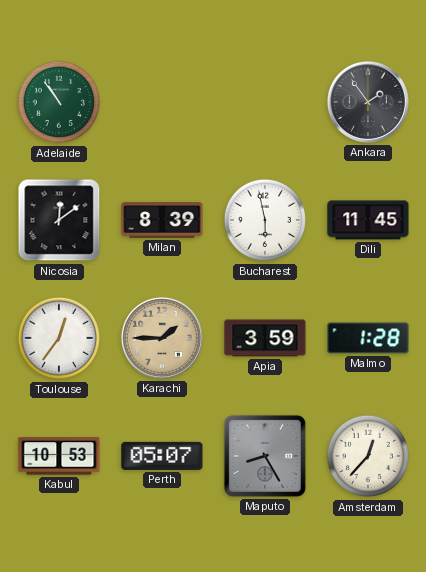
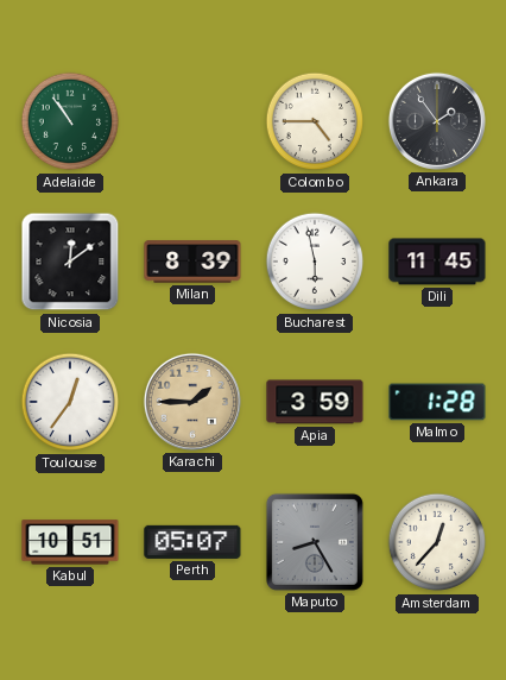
Colombo: none -> 4:45 (315, 121)
Kabul: 10:53 -> 10:51 (70, 542)
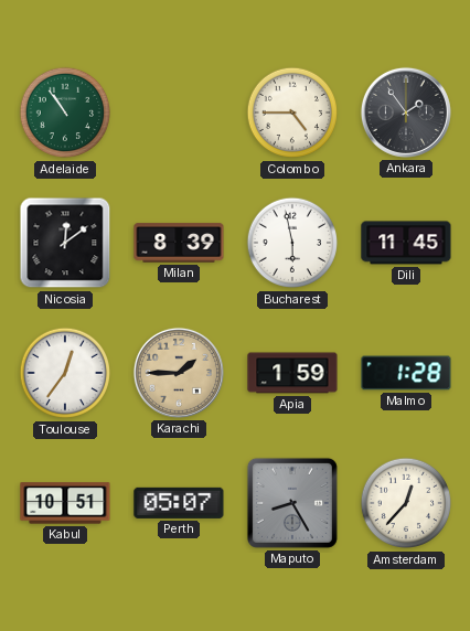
Apia: 3:59 -> 1:59 (292, 373)
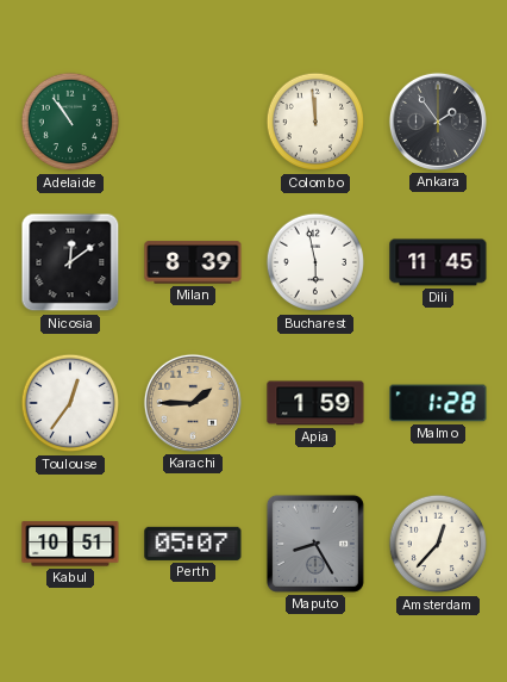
Colombo: 4:45 -> 11:59 (315, 122)
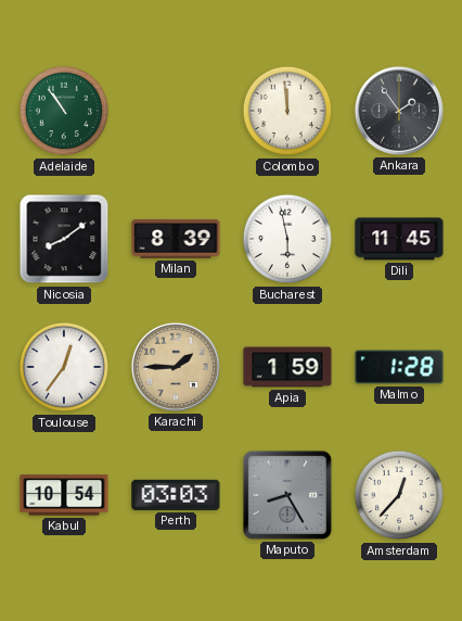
Nicosia: 12:09 -> 8:09 (64, 239)
Kabul: 10:51 -> 10:54 (64, 495)
Perth: 05:07 -> 03:03 (176, 495)
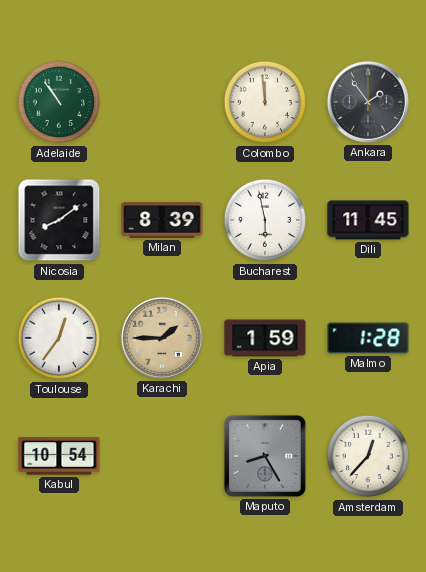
Perth: 03:03 -> none (176, 495)
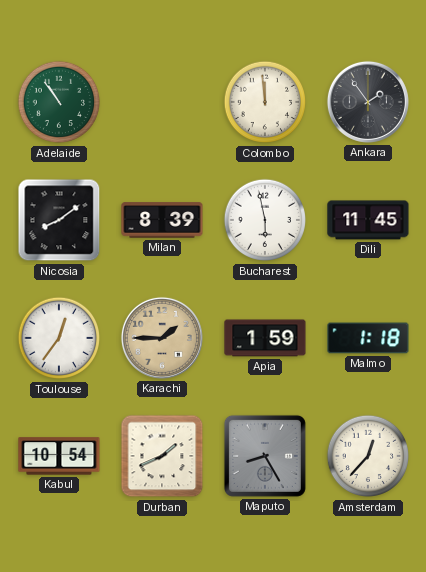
Malmo: 1:28 -> 1:18 (368, 338)
Durban: none -> 1:41 (162, 456)
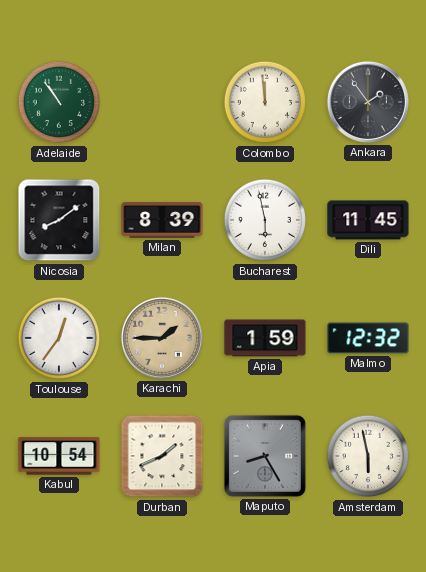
Malmo: 1:18 -> 12:32 (368, 338)
Amsterdam: 12:37 -> 5:58 (368, 456)
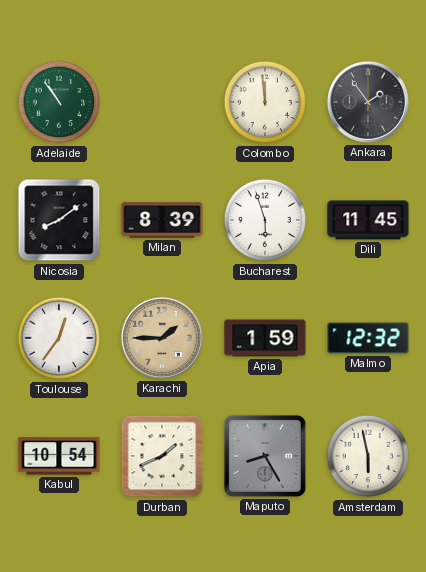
Bucharest: 5:58 -> 5:57 (265, 220)
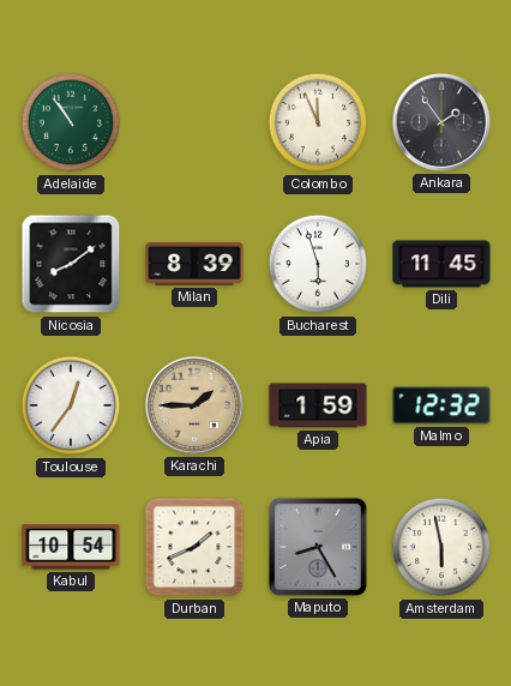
Colombo: 11:59 -> 11:56 (318, 122)
